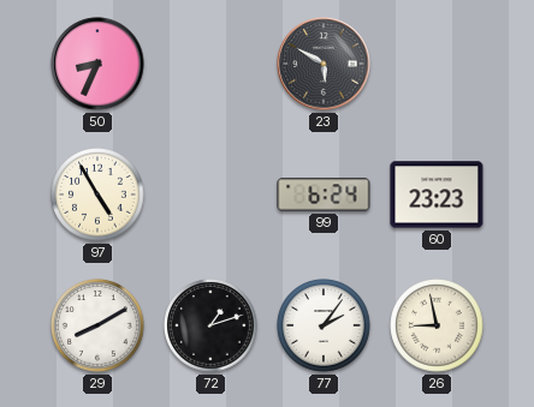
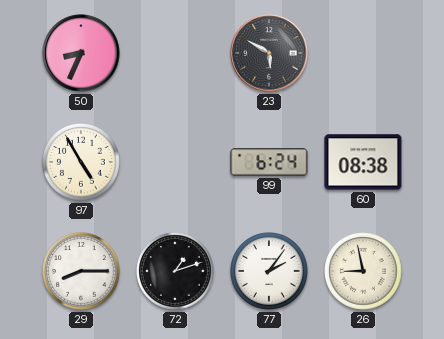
60: 23:23 -> 08:38 (363, 162)
29: 8:10 -> 8:15 (81, 271)
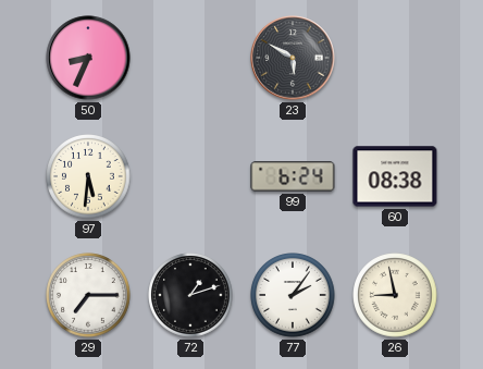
97: 4:55 -> 5:31 (88, 176)
29: 8:15 -> 7:15 (88, 295)
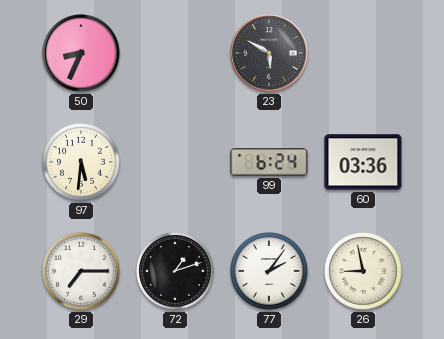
60: 08:38 -> 03:36 (363, 162)
